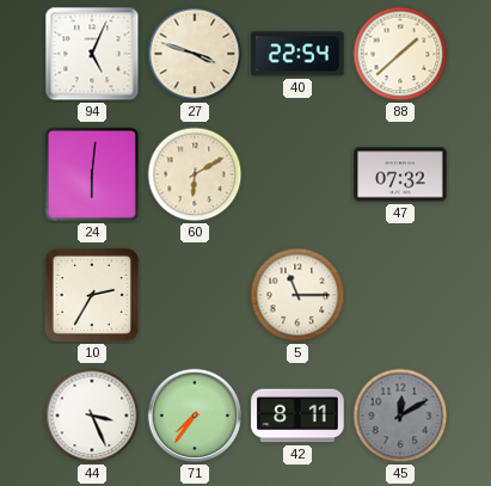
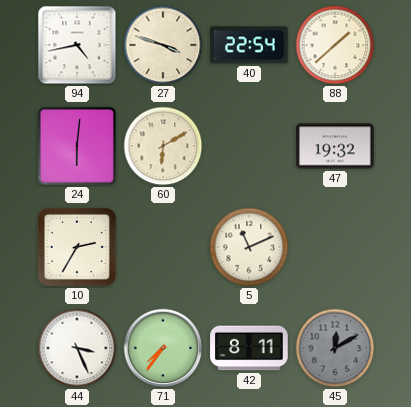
94: 5:04 -> 4:43 (77, 45)
47: 07:32 -> 19:32 (335, 146)
5: 11:15 -> 11:11 (249, 247)
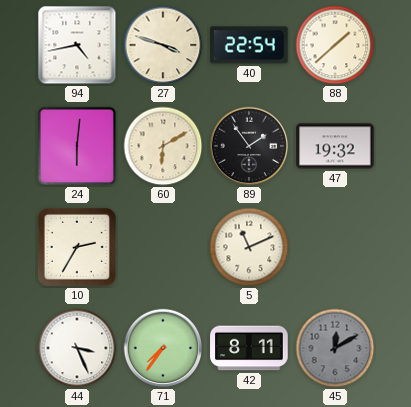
89: none -> 1:54 (249, 146)
